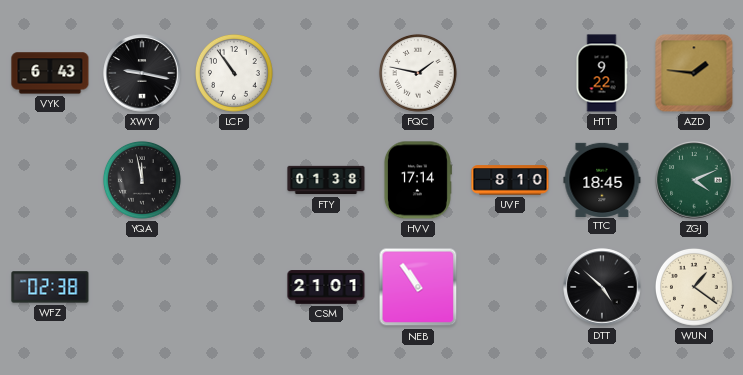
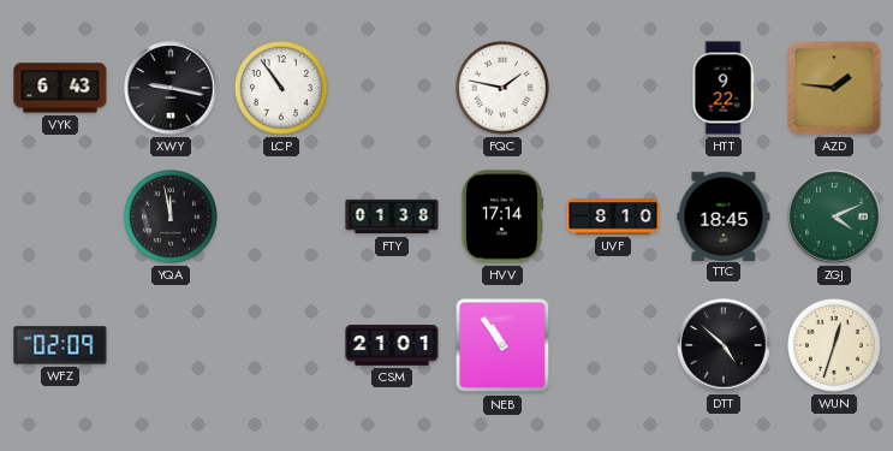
WFZ: 02:38 -> 02:09 (60, 345)
WUN: 1:21 -> 12:33 (834, 345)
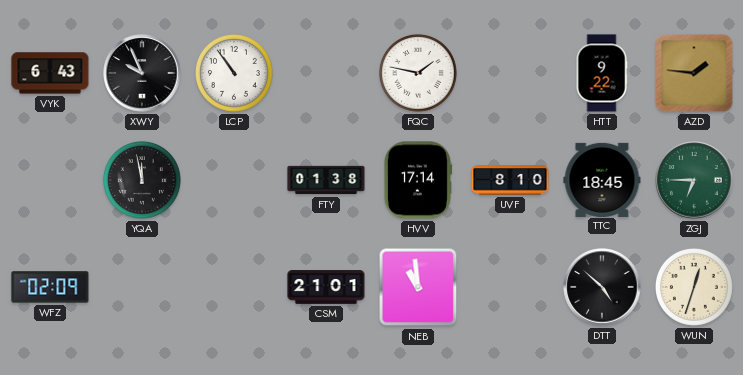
XWY: 9:17 -> 9:56 (142, 73)
ZGJ: 4:11 -> 6:45 (694, 180)
NEB: 10:54 -> 10:59 (418, 287)
